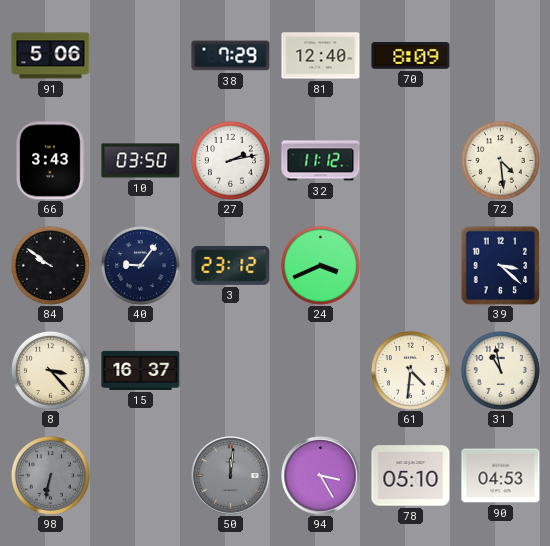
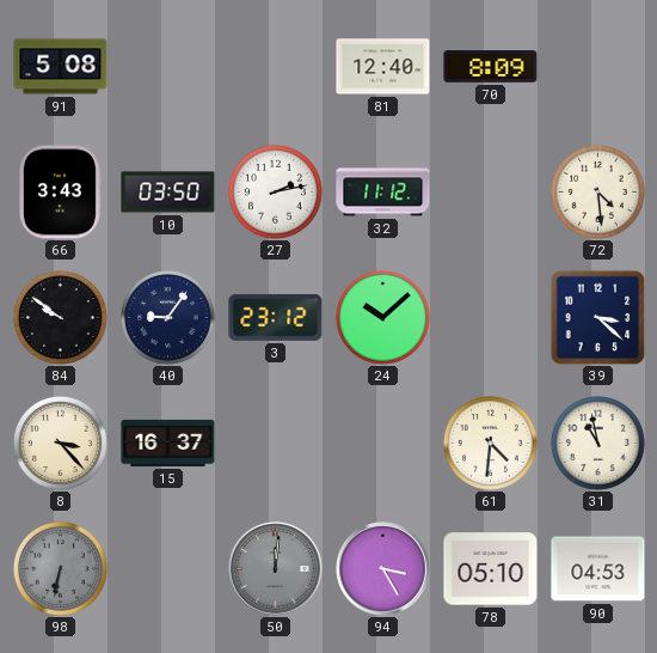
91: 5:06 -> 5:08 (61, 67)
38: 7:29 -> none (231, 56)
24: 3:41 -> 10:08 (382, 317)
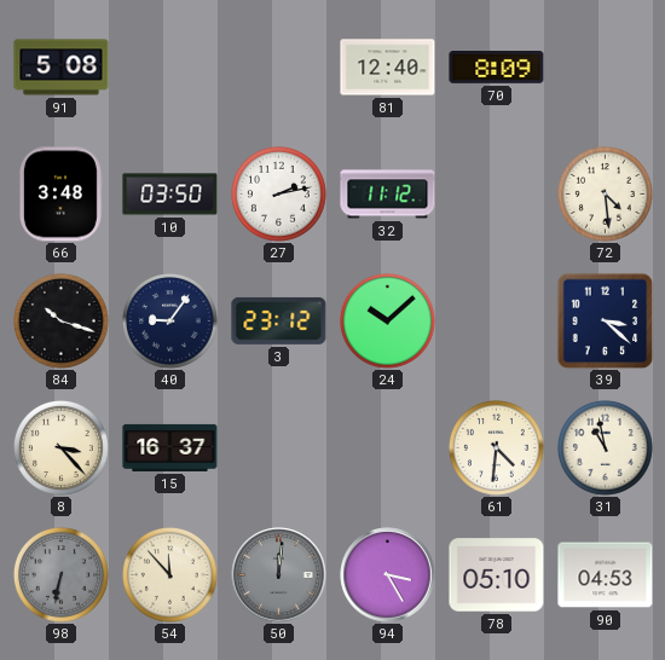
66: 3:43 -> 3:48 (62, 195)
84: 9:51 -> 10:18 (60, 320)
54: none -> 11:53 (169, 574)
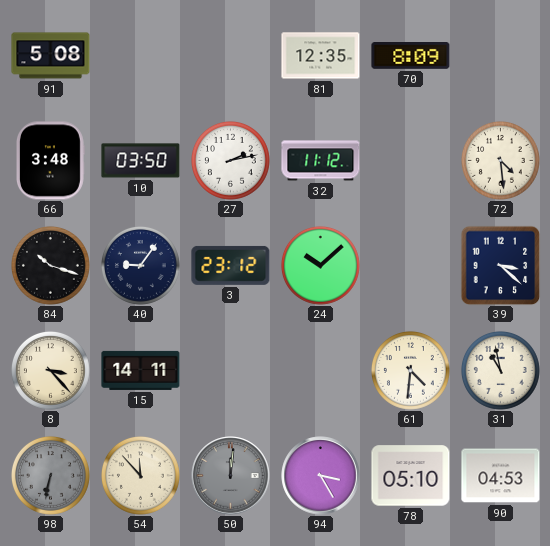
81: 12:40 -> 12:35 (321, 56)
15: 16:37 -> 14:11 (141, 370)
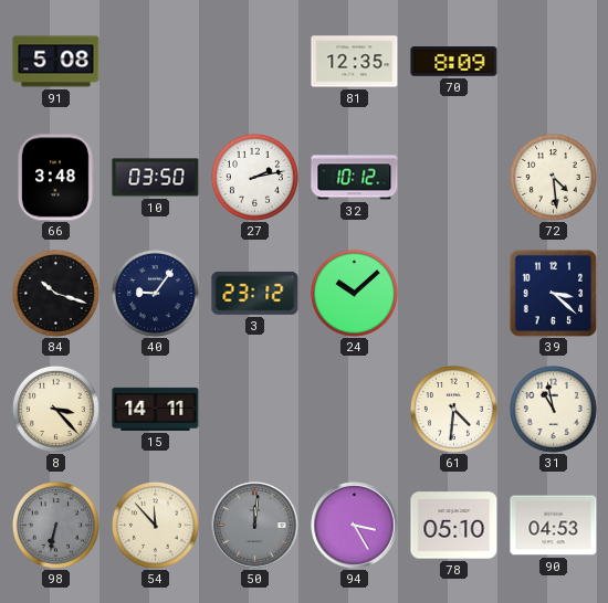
32: 11:12 -> 10:12 (355, 178)
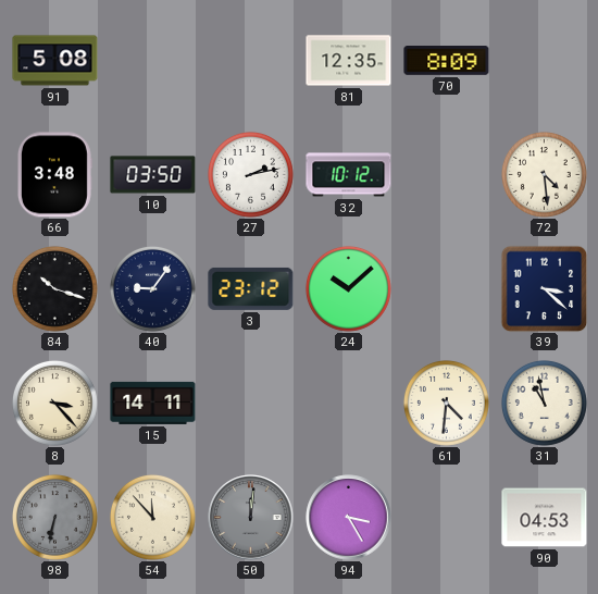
78: 05:10 -> none (454, 526)
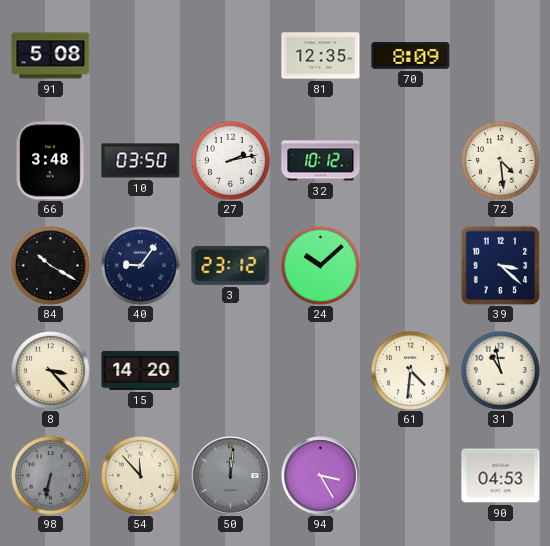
84: 10:18 -> 10:20 (50, 265)
15: 14:11 -> 14:20 (141, 370)
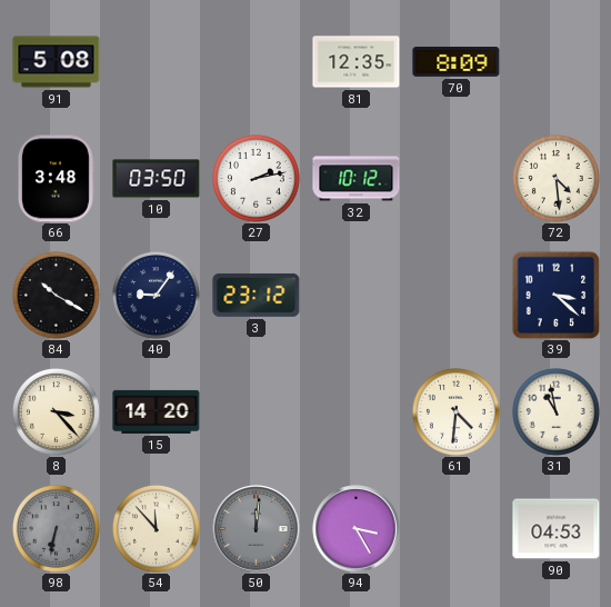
24: 10:08 -> none (320, 265)
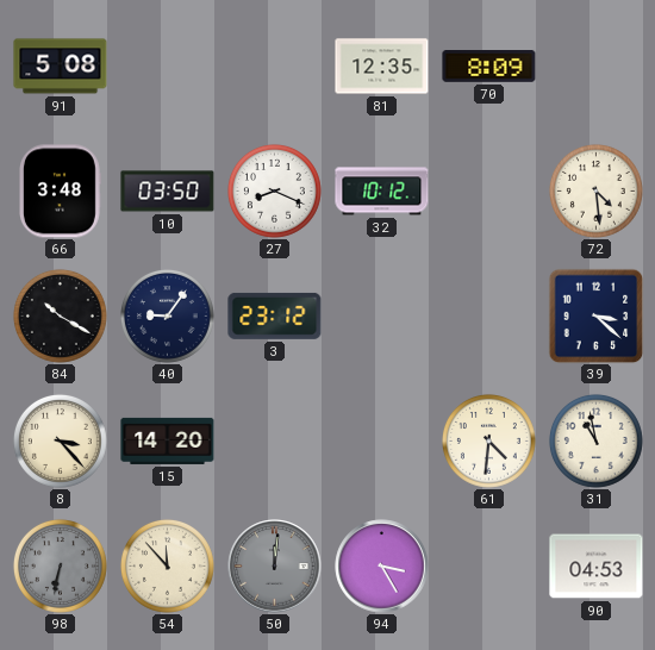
27: 2:13 -> 8:19 (274, 190)
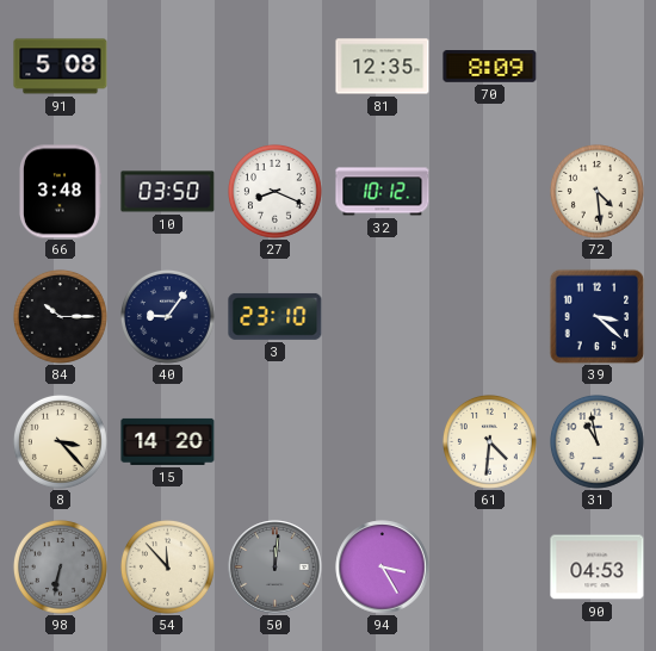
84: 10:20 -> 10:15 (60, 316)
3: 23:12 -> 23:10 (276, 316)
